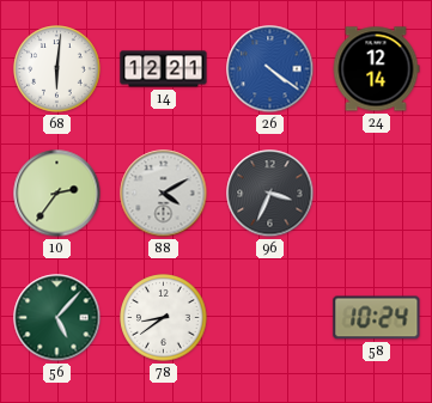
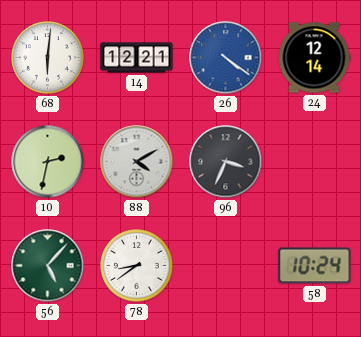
10: 2:36 -> 2:32 (48, 162)
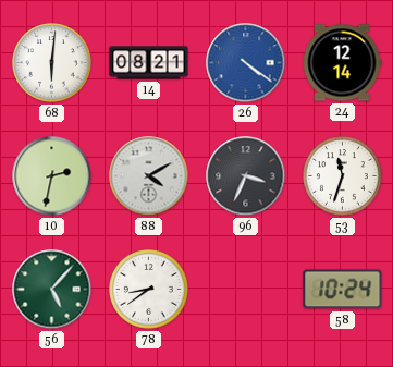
14: 12:21 -> 08:21 (149, 63)
53: none -> 11:33 (343, 176)
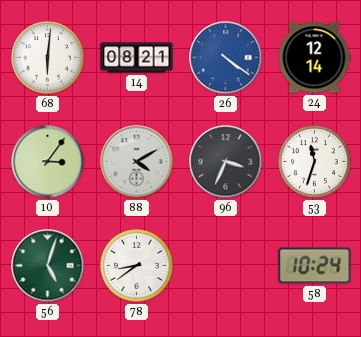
10: 2:32 -> 3:06 (48, 162)
56: 5:07 -> 5:03 (48, 266)
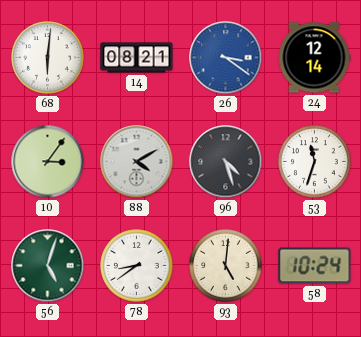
26: 4:21 -> 3:21 (226, 58)
96: 3:34 -> 4:27 (226, 162)
93: none -> 5:01 (226, 266)
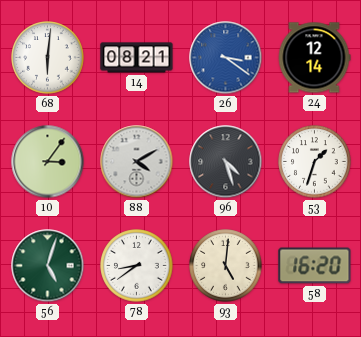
53: 11:33 -> 1:33 (315, 162)
58: 10:24 -> 16:20 (315, 266)
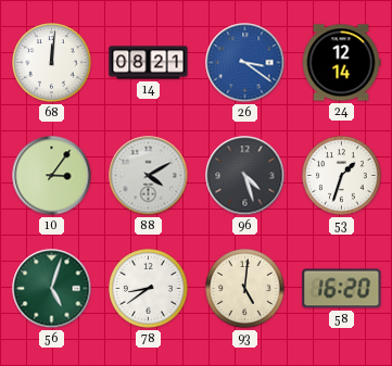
68: 6:01 -> 12:01 (52, 63)
